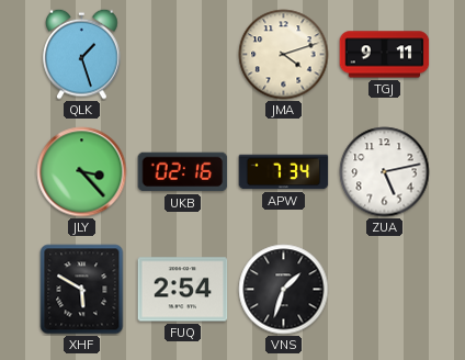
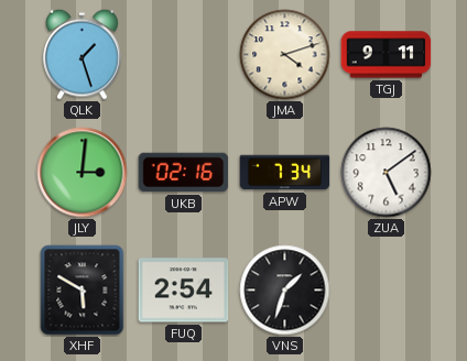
JLY: 3:23 -> 3:01 (83, 173)
ZUA: 5:13 -> 5:09 (387, 173)
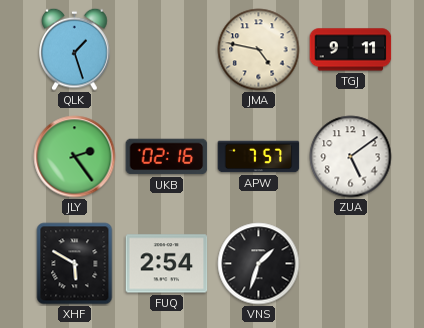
JMA: 4:12 -> 4:47 (259, 50)
JLY: 3:01 -> 2:24 (75, 157)
APW: 7:34 -> 7:57 (259, 157)
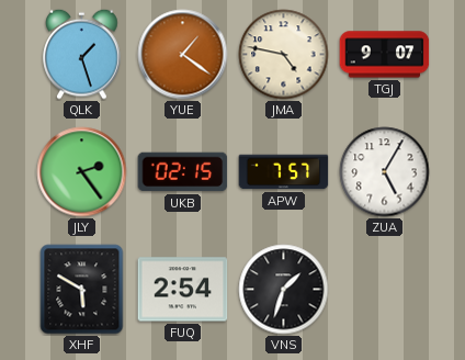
YUE: none -> 1:21 (183, 55)
TGJ: 9:11 -> 9:07 (385, 55)
UKB: 02:16 -> 02:15 (183, 172)
ZUA: 5:09 -> 5:05 (385, 172)
